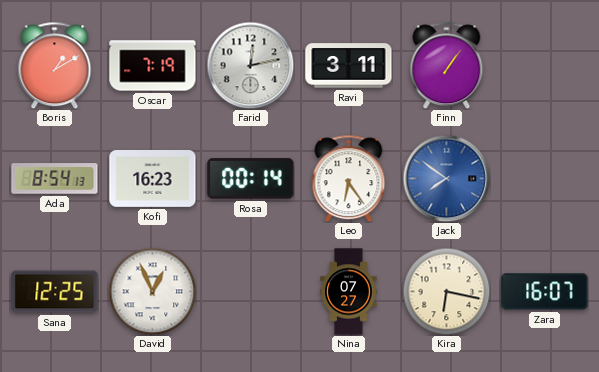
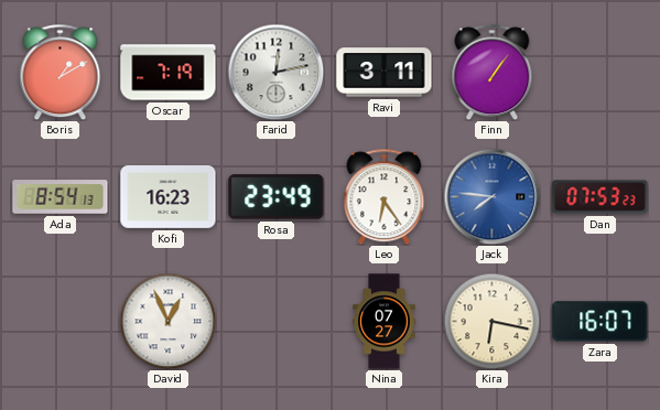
Rosa: 00:14 -> 23:49 (277, 197)
Jack: 7:51 -> 7:46 (491, 196)
Dan: none -> 07:53 (601, 197)
Sana: 12:25 -> none (55, 292)
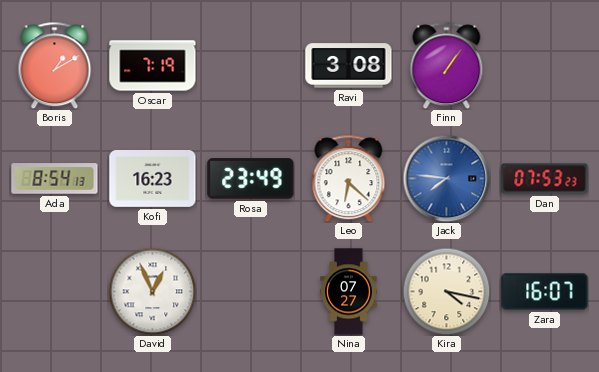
Farid: 12:13 -> none (275, 72)
Ravi: 3:11 -> 3:08 (349, 66)
Leo: 6:24 -> 6:22 (349, 178)
Kira: 6:17 -> 4:17 (446, 291)
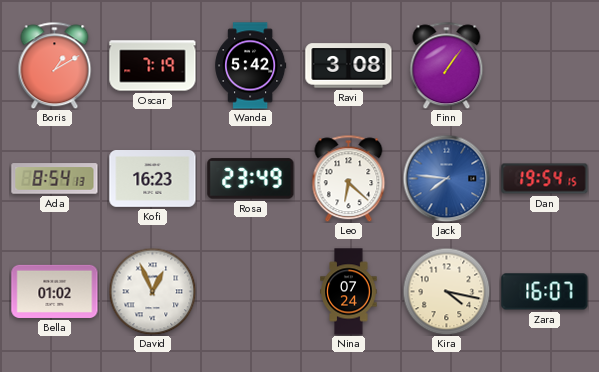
Wanda: none -> 5:42 (251, 66)
Dan: 07:53 -> 19:54 (545, 179)
Bella: none -> 01:02 (55, 291)
Nina: 07:27 -> 07:24 (349, 292)
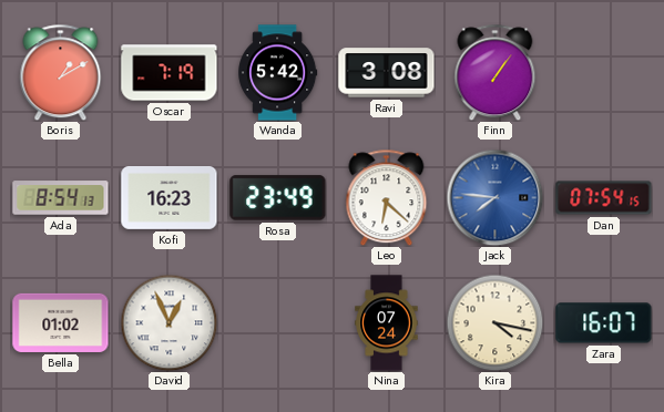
Dan: 19:54 -> 07:54 (604, 198)
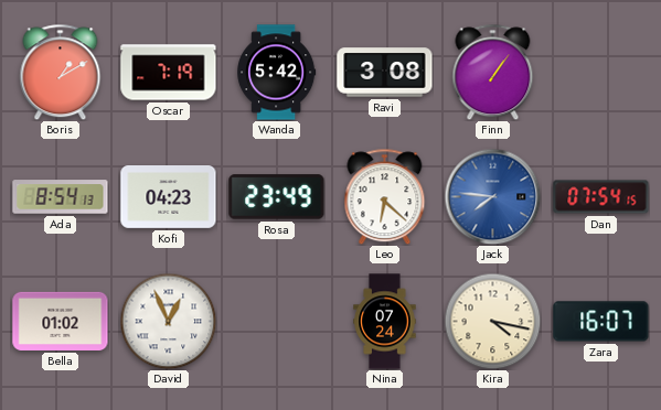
Kofi: 16:23 -> 04:23 (169, 197)
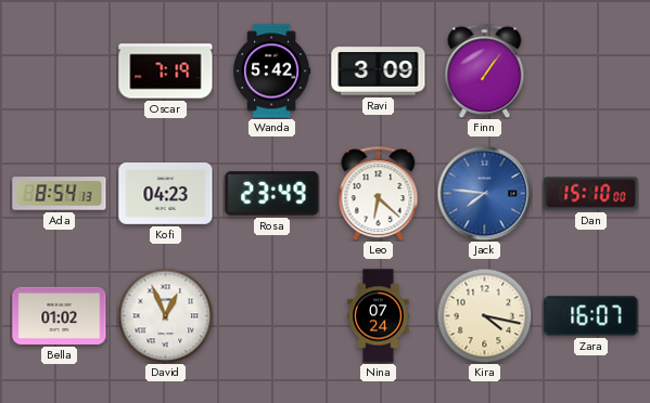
Boris: 1:10 -> none (61, 72)
Ravi: 3:08 -> 3:09 (379, 71)
Dan: 07:54 -> 15:10 (591, 194)
